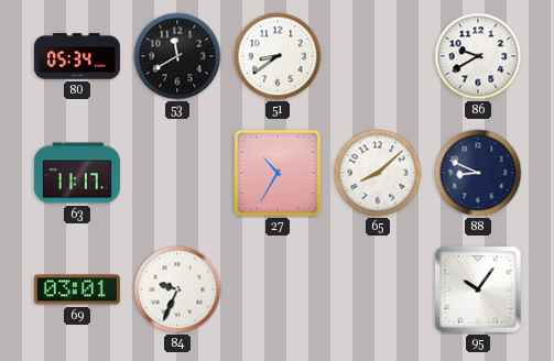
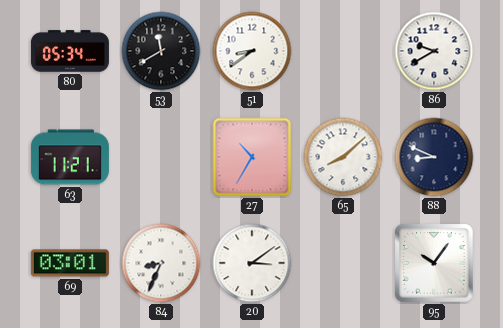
63: 11:17 -> 11:21 (70, 157)
84: 9:34 -> 8:34 (161, 263)
20: none -> 3:09 (252, 263)
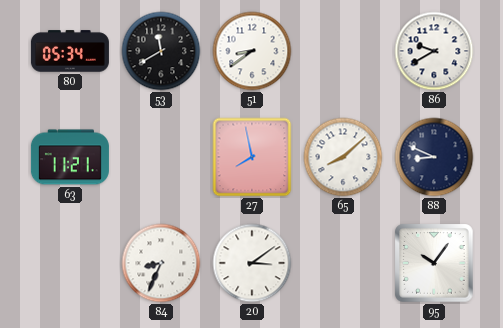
27: 10:35 -> 7:58 (252, 157)
69: 03:01 -> none (70, 263)
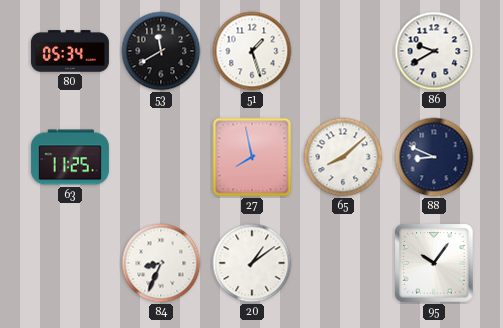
51: 8:39 -> 1:27 (252, 51)
63: 11:21 -> 11:25 (70, 157)
20: 3:09 -> 1:09 (252, 263)
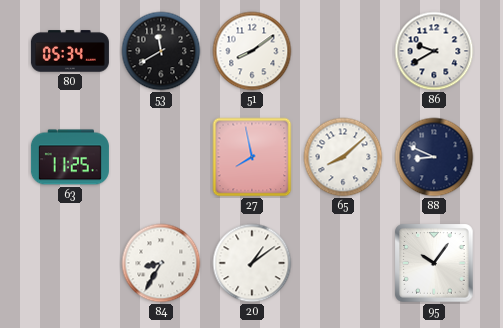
51: 1:27 -> 8:09 (252, 51)
84: 8:34 -> 8:35 (161, 263)
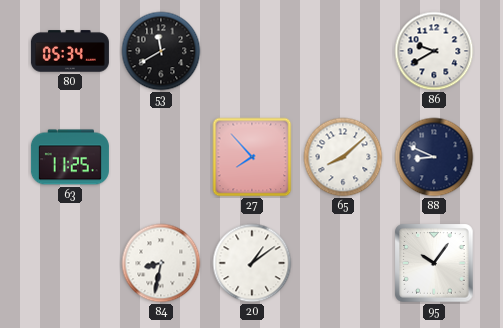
51: 8:09 -> none (252, 51)
27: 7:58 -> 7:53 (252, 157)
84: 8:35 -> 8:32 (161, 263)
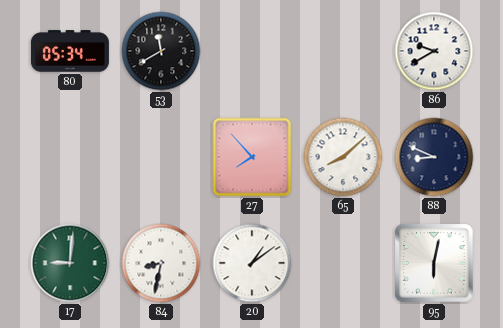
63: 11:25 -> none (70, 157)
17: none -> 9:01 (70, 263)
95: 10:06 -> 6:02 (434, 263)
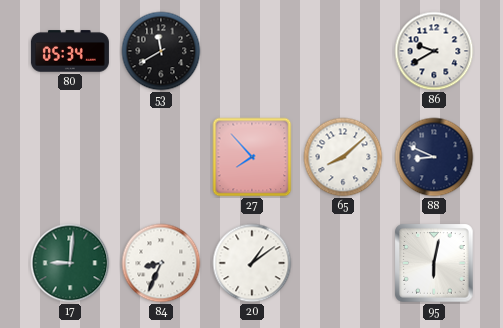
84: 8:32 -> 8:34 (161, 263)
